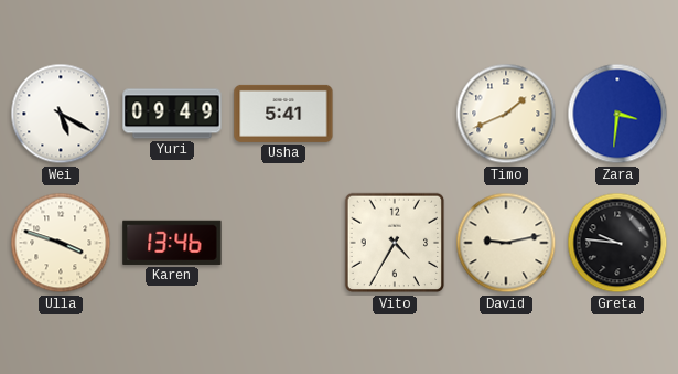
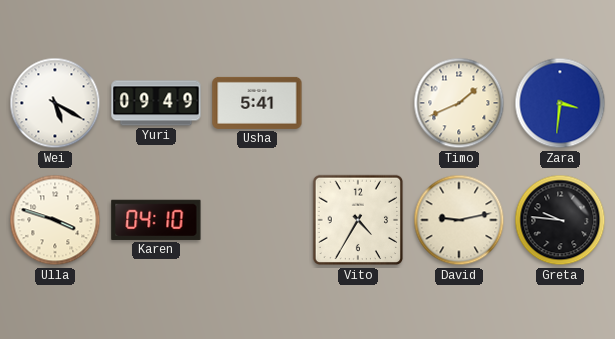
Karen: 13:46 -> 04:10 (156, 220)
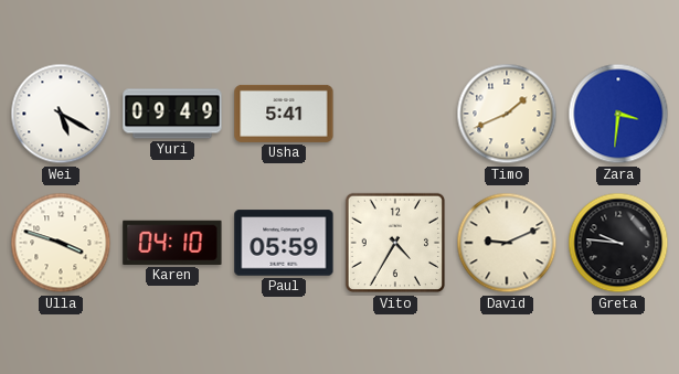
Paul: none -> 05:59 (284, 243)
David: 9:13 -> 9:11 (507, 243)
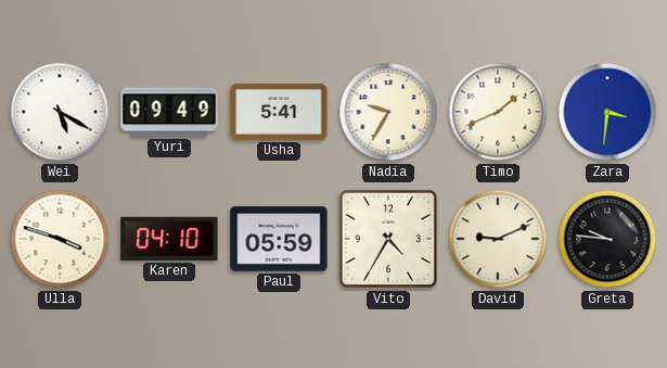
Nadia: none -> 9:35 (388, 112)
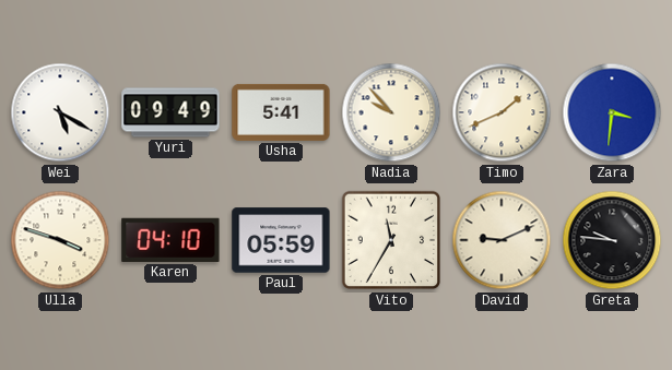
Nadia: 9:35 -> 9:53 (391, 112)
Vito: 4:35 -> 11:35 (391, 240)
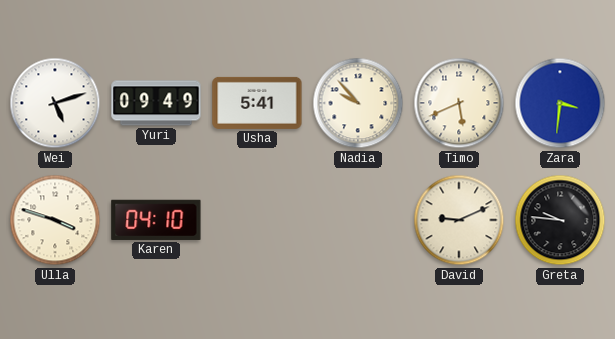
Wei: 5:20 -> 5:12 (55, 103)
Timo: 1:41 -> 5:41 (459, 103)
Paul: 05:59 -> none (281, 240)
Vito: 11:35 -> none (391, 240)
